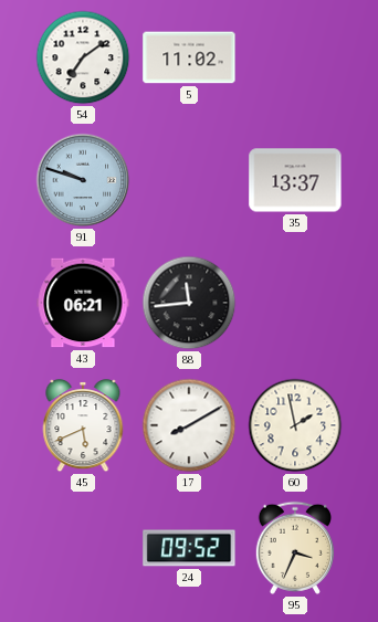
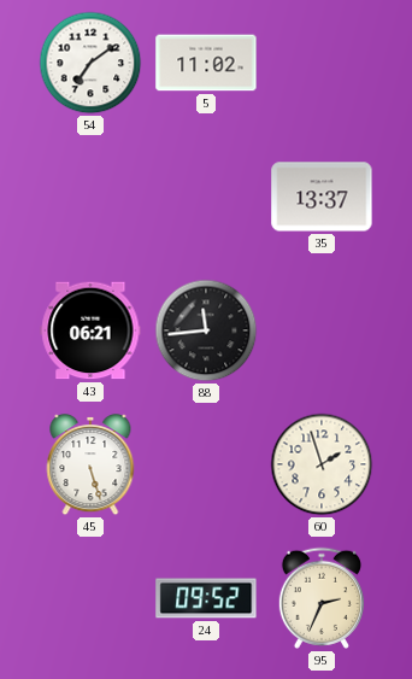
91: 9:48 -> none (83, 180)
45: 5:41 -> 5:27 (90, 466)
17: 8:10 -> none (189, 425)
60: 1:58 -> 1:57 (322, 464)
95: 3:34 -> 2:34 (322, 598)
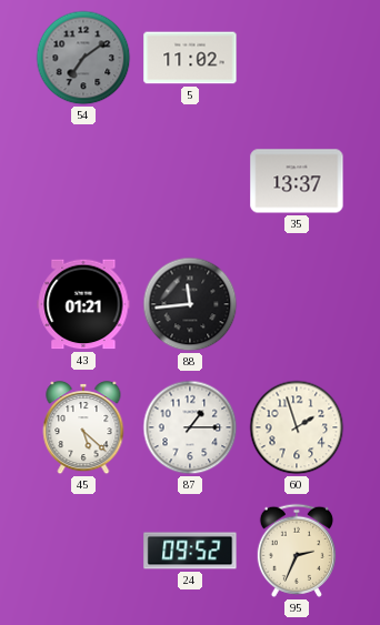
54 dial: white -> grey (83, 58)
43: 06:21 -> 01:21 (83, 304)
45: 5:27 -> 5:22 (83, 429)
87: none -> 1:15 (190, 427)
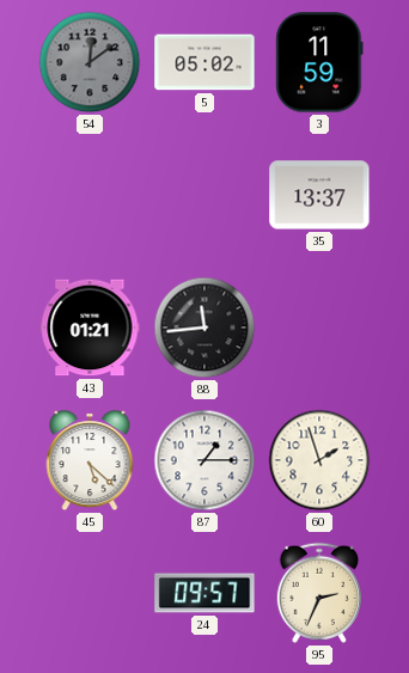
54: 7:09 -> 12:09 (90, 62)
5: 11:02 -> 05:02 (204, 62)
3: none -> 11:59 (319, 62)
24: 09:52 -> 09:57 (204, 593)
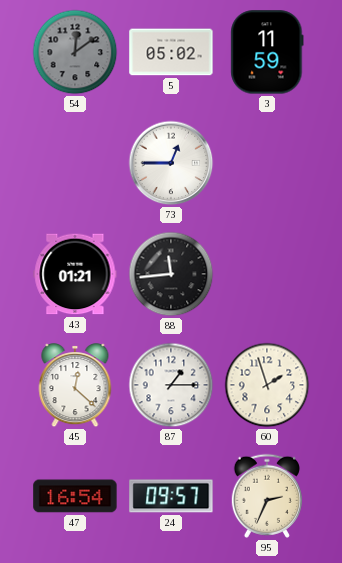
73: none -> 12:45 (171, 163)
35: 13:37 -> none (319, 195)
45: 5:22 -> 12:22 (75, 386)
47: none -> 16:54 (75, 496)
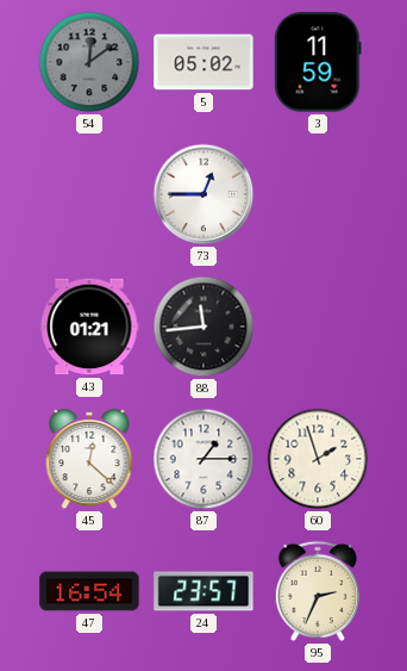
24: 09:57 -> 23:57 (203, 591)
